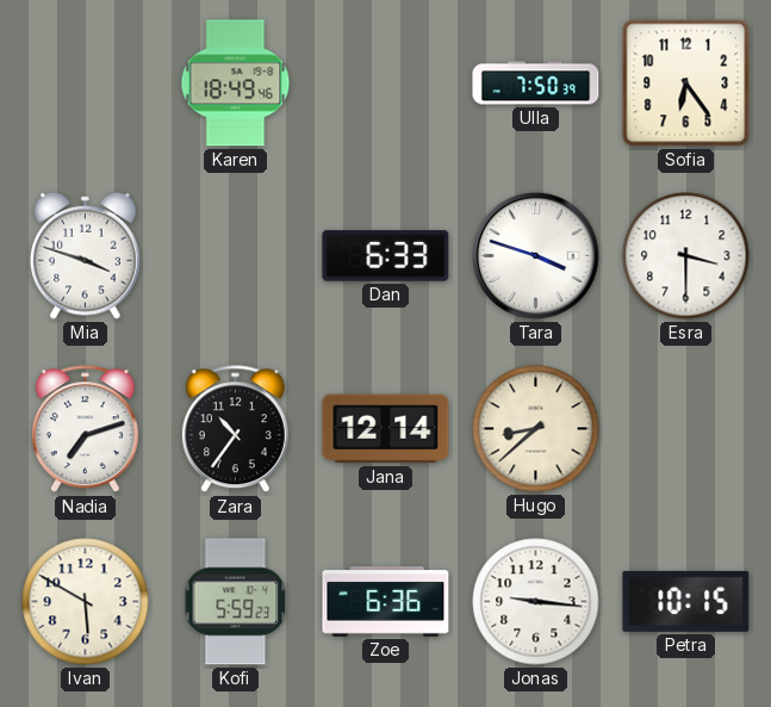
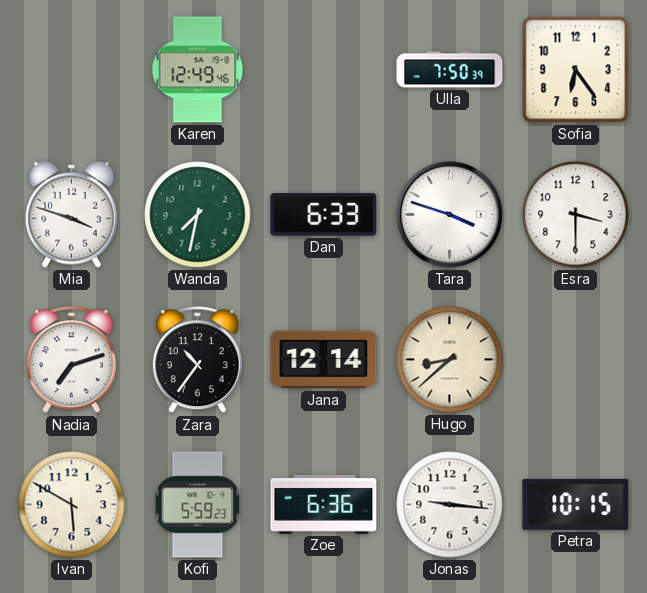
Karen: 18:49 -> 12:49 (198, 70)
Wanda: none -> 7:32 (198, 215)
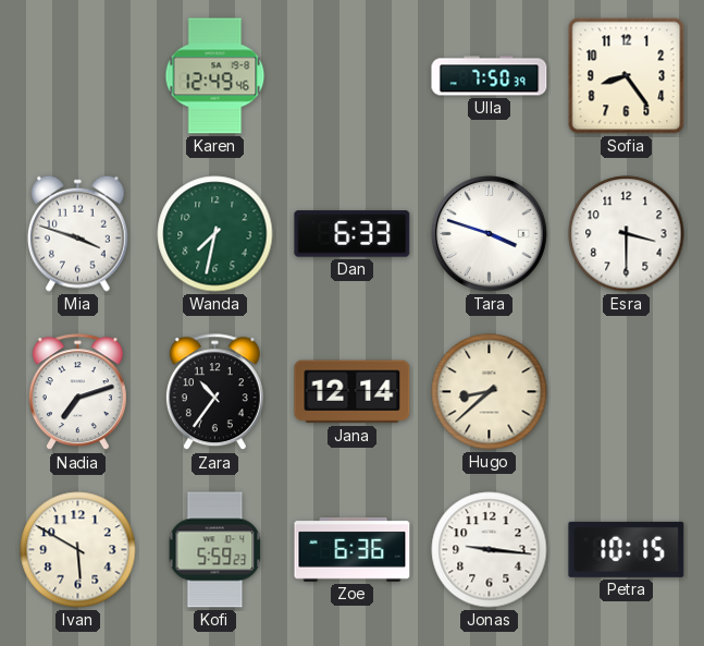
Sofia: 6:24 -> 8:24 (627, 76)
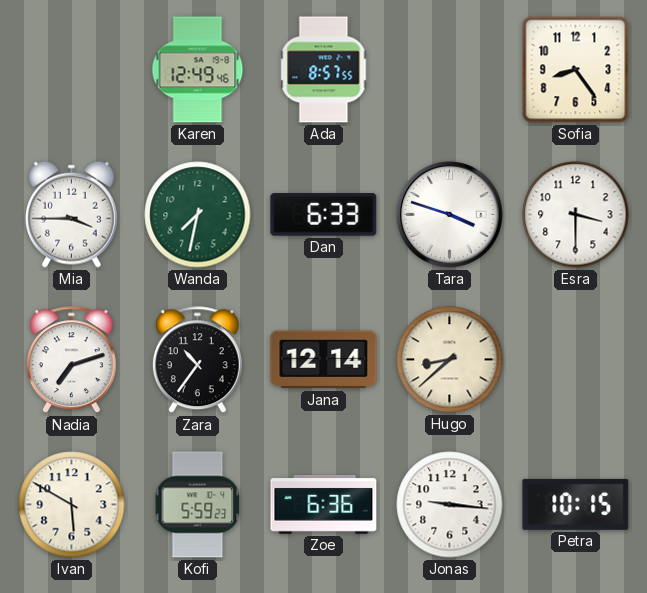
Ada: none -> 8:57 (324, 70)
Ulla: 7:50 -> none (490, 76)
Mia: 3:48 -> 3:45 (72, 214)
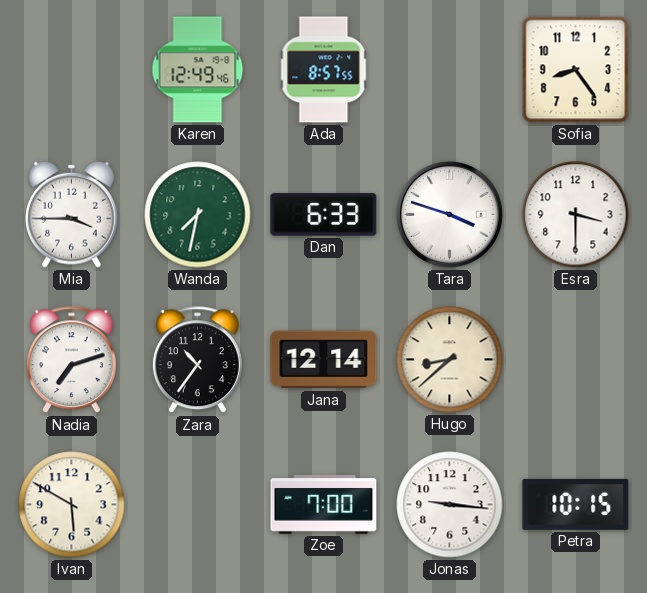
Kofi: 5:59 -> none (198, 505)
Zoe: 6:36 -> 7:00 (324, 504)
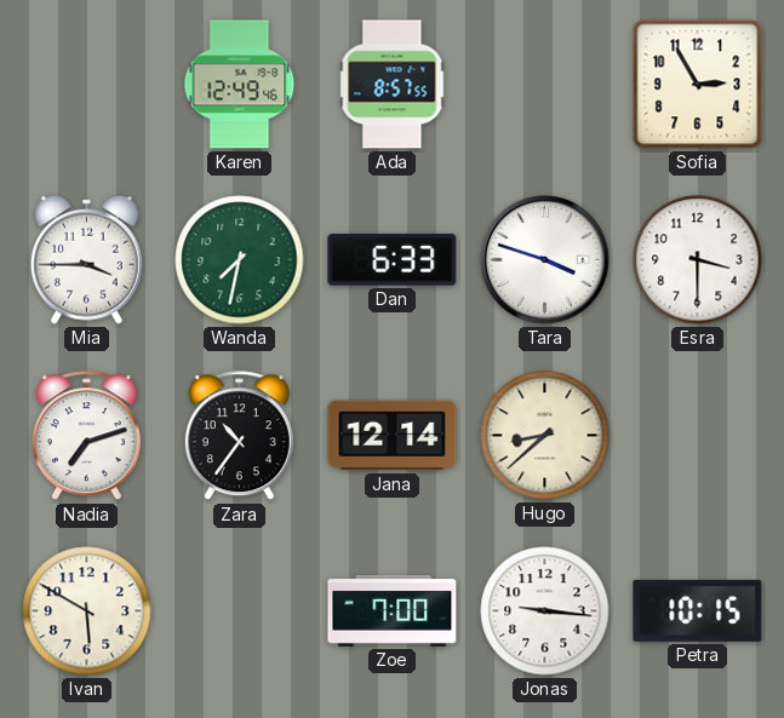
Sofia: 8:24 -> 2:55 (698, 85)
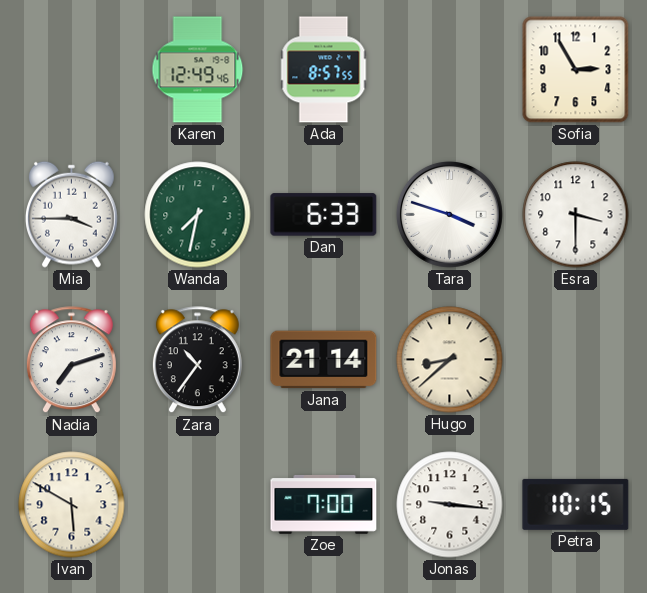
Jana: 12:14 -> 21:14 (324, 360)
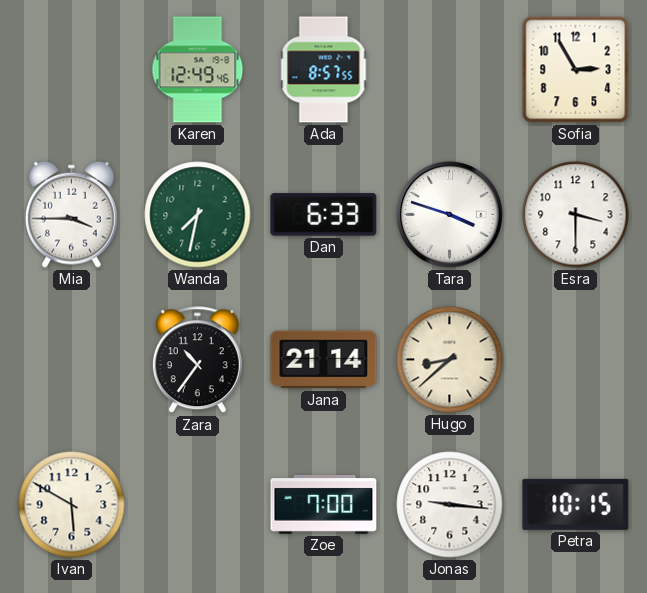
Nadia: 7:12 -> none (71, 360)
